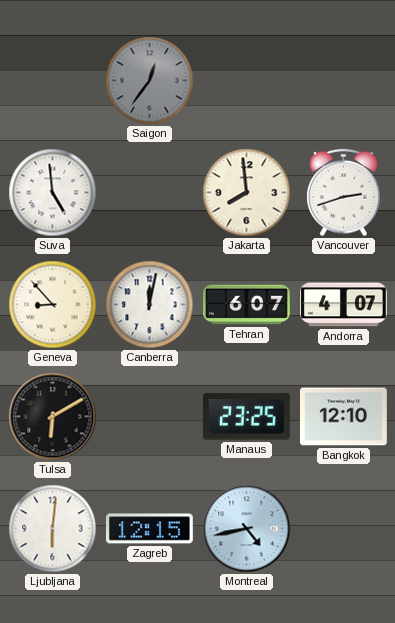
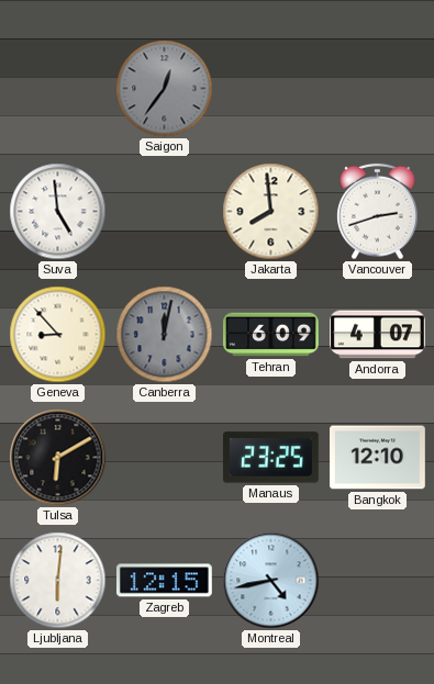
Canberra dial: white -> grey (165, 335)
Tehran: 6:07 -> 6:09 (271, 335)
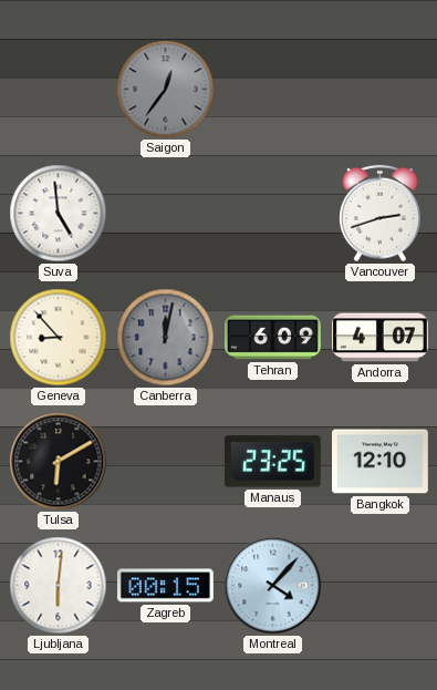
Jakarta: 7:59 -> none (271, 212)
Zagreb: 12:15 -> 00:15 (166, 586)
Montreal: 4:43 -> 4:07 (273, 586)
